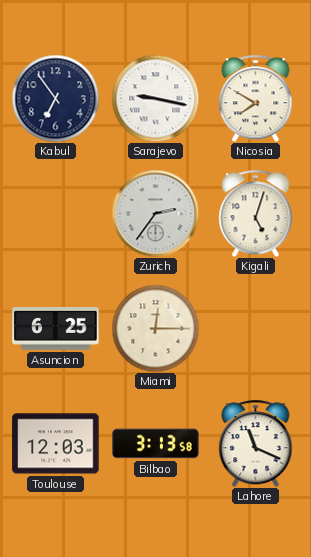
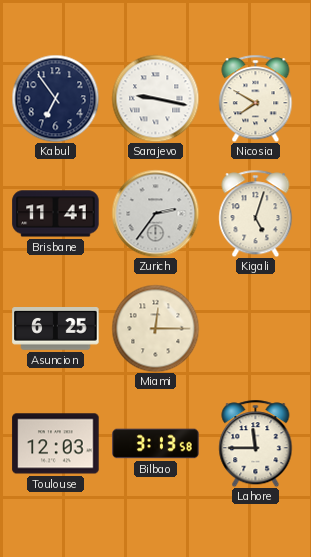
Brisbane: none -> 11:41 (56, 214)
Lahore: 11:19 -> 11:45 (256, 443)
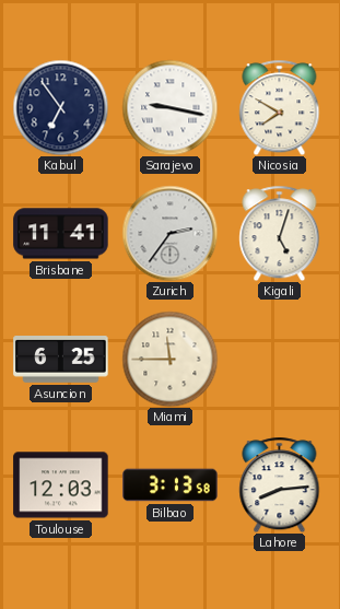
Miami: 12:15 -> 11:45 (169, 359)
Lahore: 11:45 -> 8:14 (280, 484)
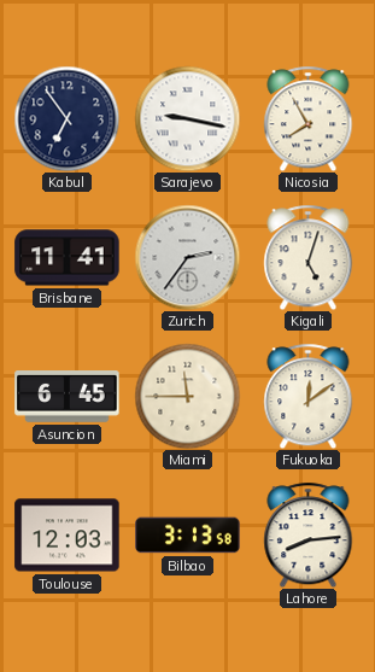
Nicosia: 7:50 -> 7:55 (309, 118)
Asuncion: 6:25 -> 6:45 (68, 397)
Fukuoka: none -> 12:09 (309, 396)
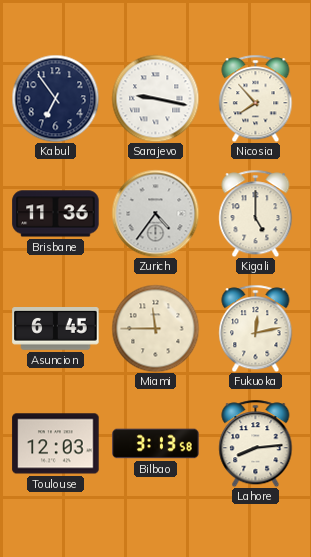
Nicosia: 7:55 -> 7:53 (256, 98)
Brisbane: 11:41 -> 11:36 (56, 214)
Zurich: 2:36 -> 4:36 (155, 213)
Kigali: 5:03 -> 5:00 (256, 213)
Fukuoka: 12:09 -> 12:13 (256, 328)
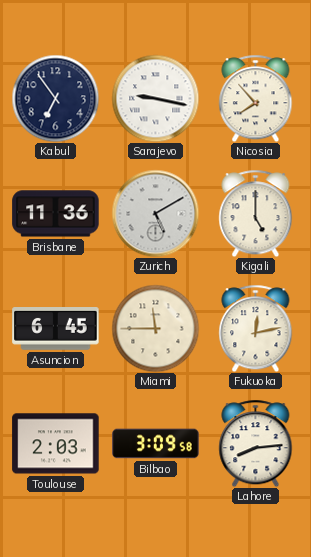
Zurich: 4:36 -> 5:10 (155, 213)
Toulouse: 12:03 -> 2:03 (56, 444)
Bilbao: 3:13 -> 3:09 (156, 444)
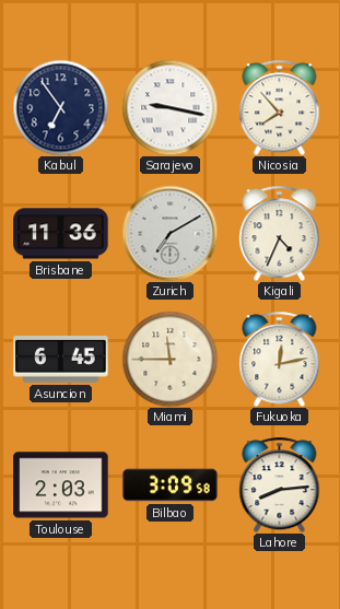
Zurich: 5:10 -> 7:10 (169, 233)
Kigali: 5:00 -> 4:34 (280, 233)
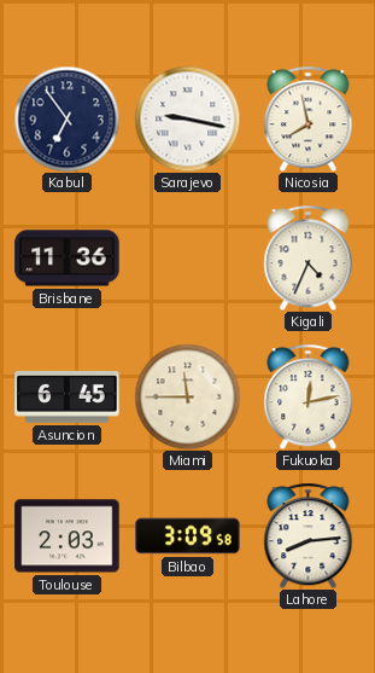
Nicosia: 7:53 -> 7:58 (309, 118)
Zurich: 7:10 -> none (169, 233)
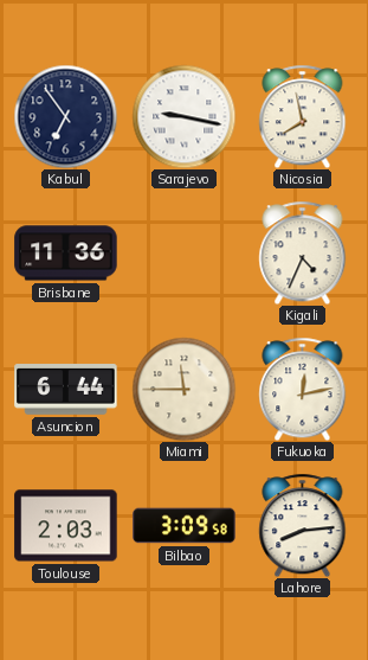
Asuncion: 6:45 -> 6:44 (66, 390)
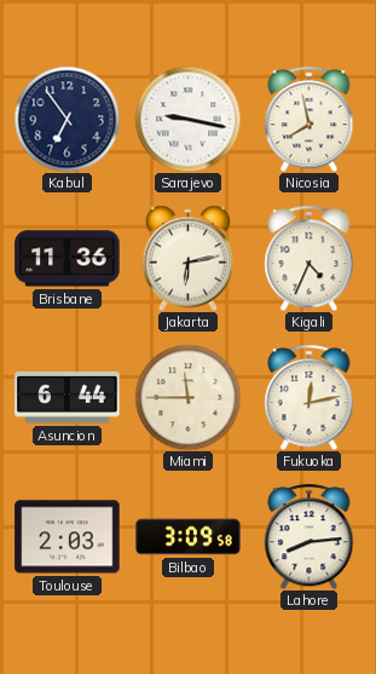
Jakarta: none -> 6:13 (187, 258)
